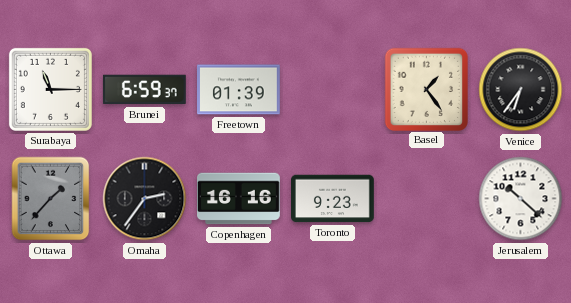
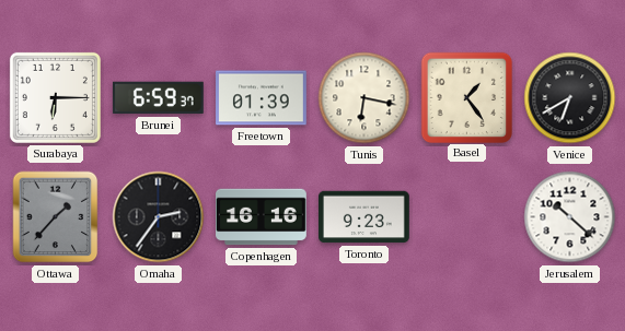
Surabaya: 11:15 -> 6:15 (55, 97)
Tunis: none -> 6:17 (364, 98)
Venice: 6:36 -> 6:40 (570, 98)
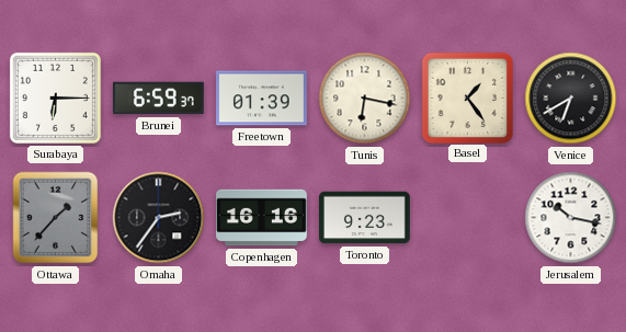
Jerusalem: 10:22 -> 10:17 (571, 218)
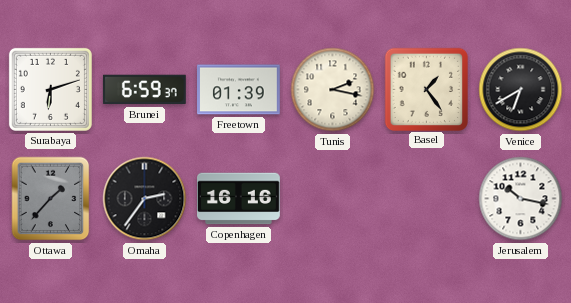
Surabaya: 6:15 -> 6:12 (50, 89)
Tunis: 6:17 -> 2:17 (333, 90)
Toronto: 9:23 -> none (365, 218)
